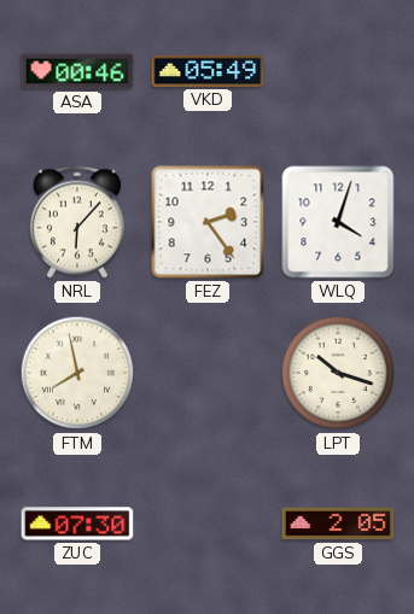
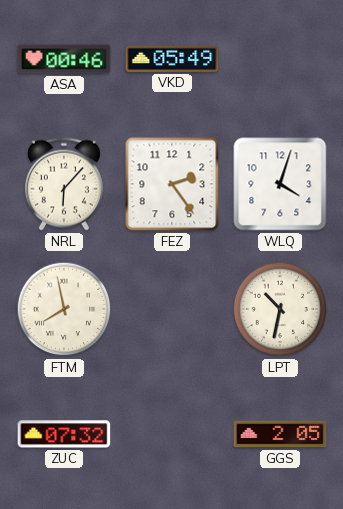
LPT: 10:18 -> 10:32 (280, 309)
ZUC: 07:30 -> 07:32 (64, 434)
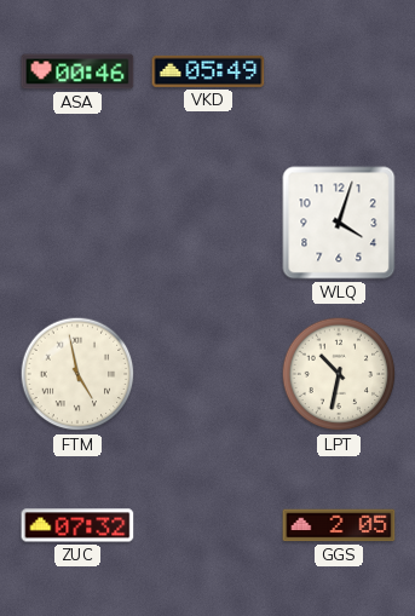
NRL: 6:07 -> none (64, 184)
FEZ: 2:24 -> none (172, 184)
FTM: 7:58 -> 4:58 (77, 374)
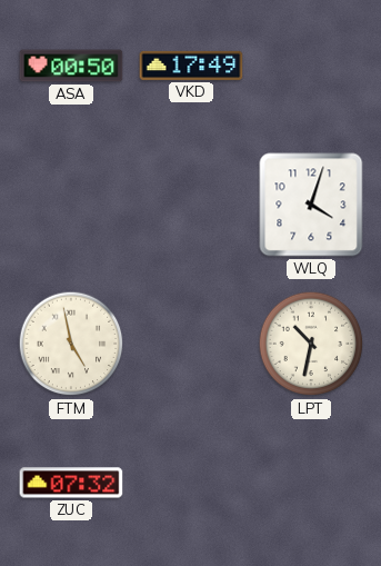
ASA: 00:46 -> 00:50 (71, 66)
VKD: 05:49 -> 17:49 (191, 66)
GGS: 2:05 -> none (339, 525)
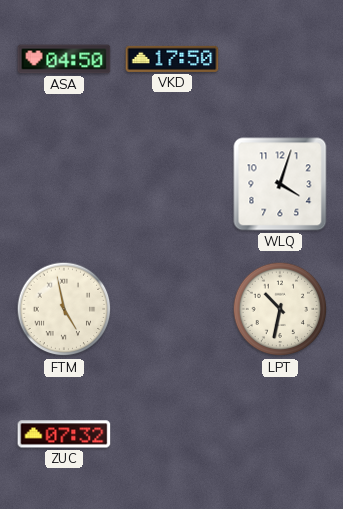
ASA: 00:50 -> 04:50 (64, 59)
VKD: 17:49 -> 17:50 (172, 59)
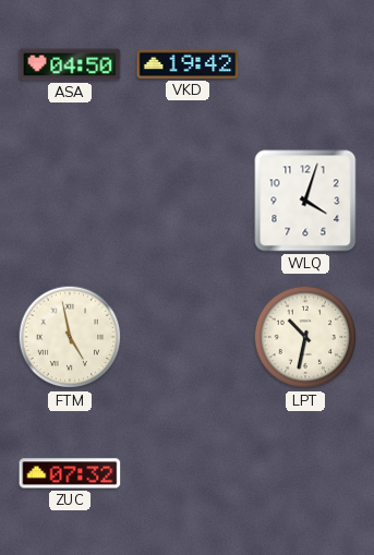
VKD: 17:50 -> 19:42 (188, 64)
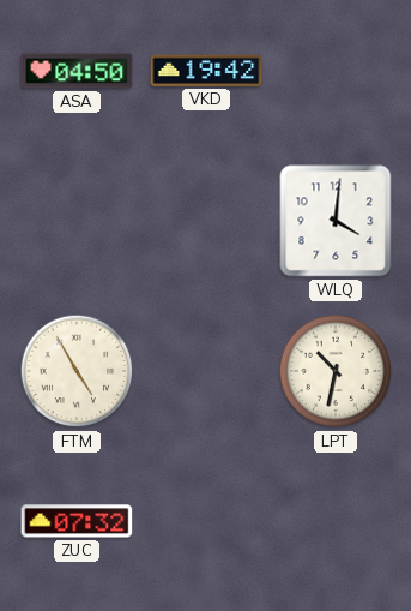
WLQ: 4:03 -> 4:01 (336, 221)
FTM: 4:58 -> 4:55 (77, 371)
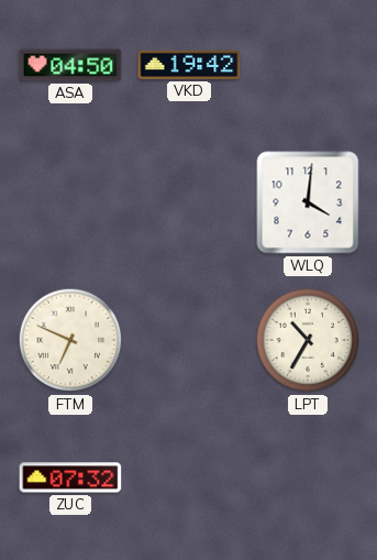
FTM: 4:55 -> 6:49 (70, 340)
LPT: 10:32 -> 10:35 (308, 340)
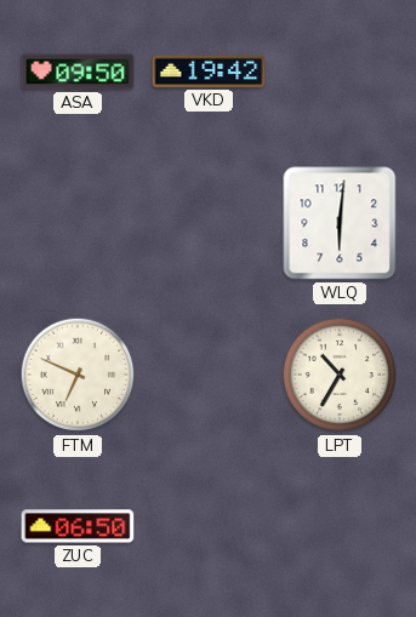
ASA: 04:50 -> 09:50 (78, 72)
WLQ: 4:01 -> 6:01 (340, 223)
ZUC: 07:32 -> 06:50 (78, 526)
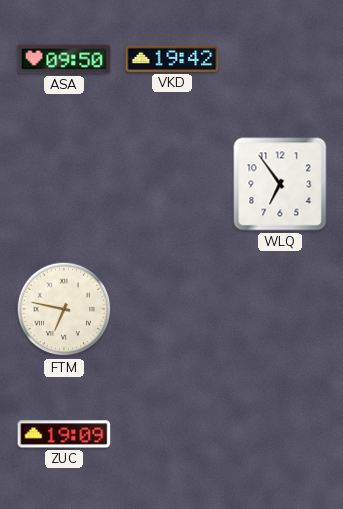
WLQ: 6:01 -> 6:54 (280, 184)
FTM: 6:49 -> 6:47 (64, 309)
LPT: 10:35 -> none (340, 375)
ZUC: 06:50 -> 19:09 (64, 434)
